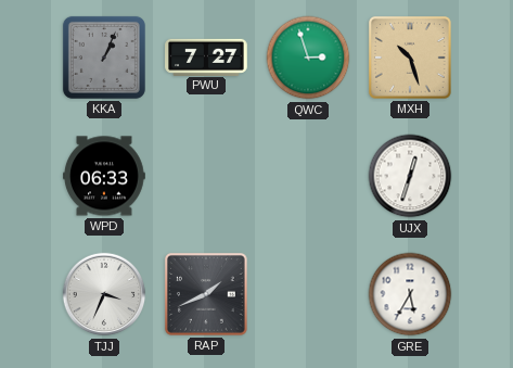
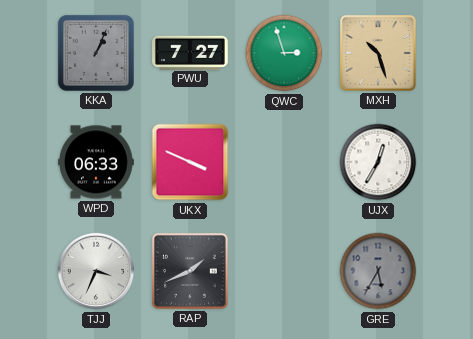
UKX: none -> 3:49 (190, 162)
UJX: 12:33 -> 12:35 (378, 162)
GRE dial: white -> grey (378, 271)
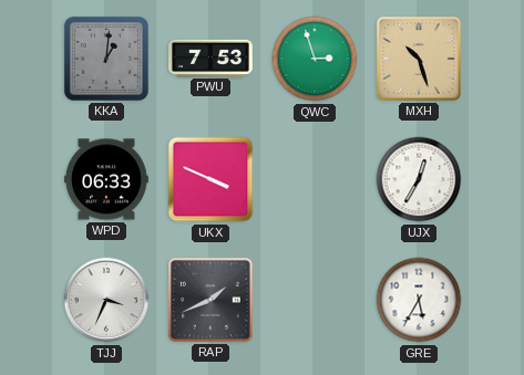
KKA: 1:04 -> 1:01 (106, 59)
PWU: 7:27 -> 7:53 (210, 58)
GRE dial: grey -> white (419, 300)
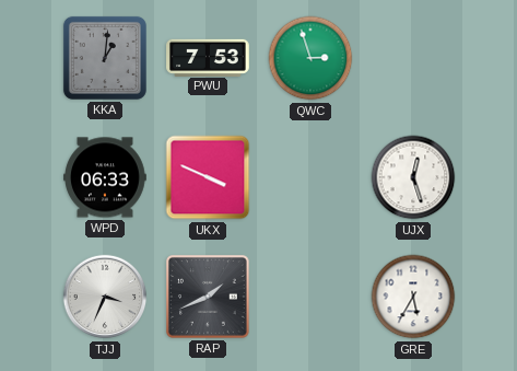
MXH: 10:27 -> none (419, 59)
UJX: 12:35 -> 12:27 (413, 177)
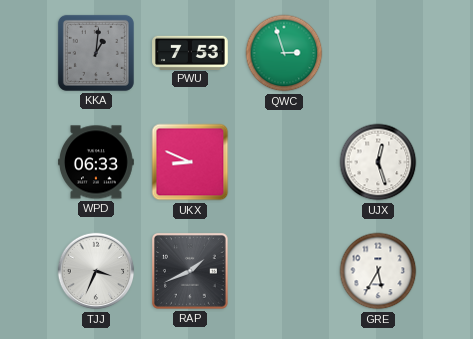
UKX: 3:49 -> 8:49 (190, 162)
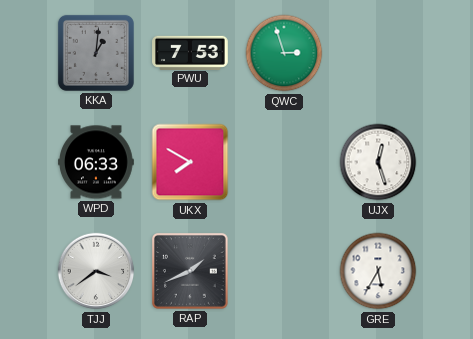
UKX: 8:49 -> 7:50 (190, 162)
TJJ: 3:34 -> 3:39 (96, 271)
